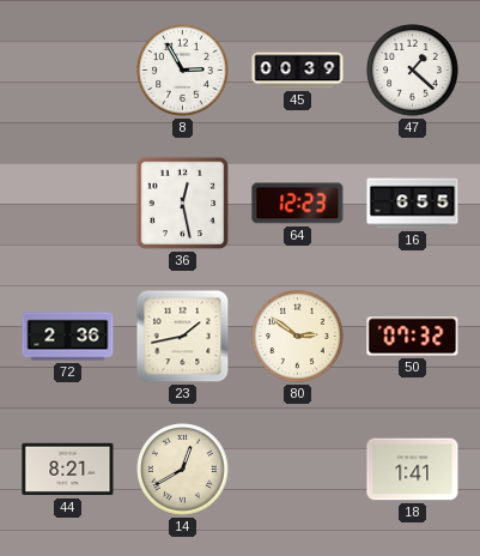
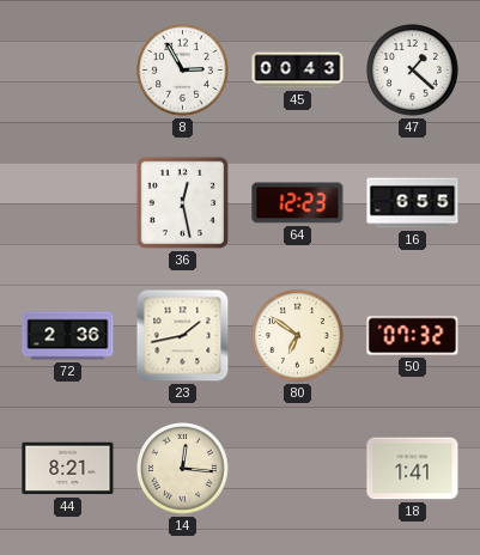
45: 00:39 -> 00:43 (298, 71)
80: 2:51 -> 6:51 (298, 336)
14: 12:40 -> 12:16 (183, 469)
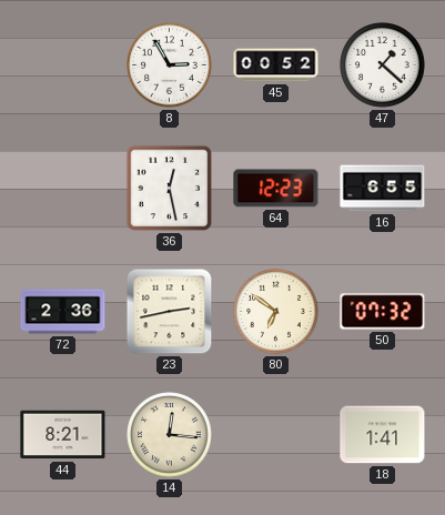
45: 00:43 -> 00:52 (276, 65)
23: 1:43 -> 2:43 (170, 312)
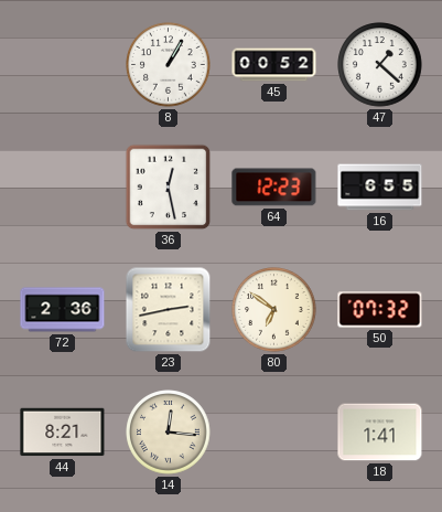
8: 2:55 -> 1:05 (169, 65)
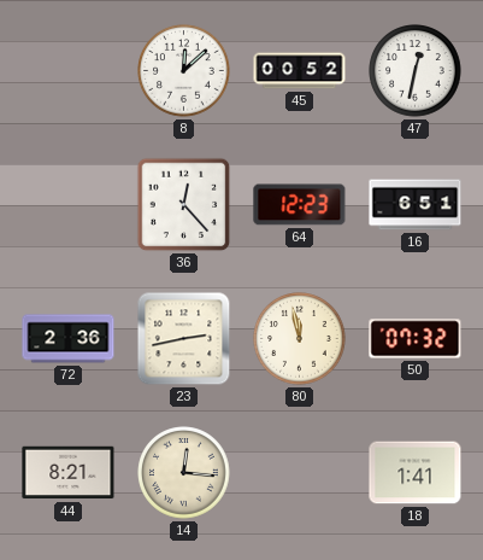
8: 1:05 -> 12:08 (184, 71)
47: 1:22 -> 12:32 (416, 71)
36: 12:28 -> 12:23 (184, 205)
16: 6:55 -> 6:51 (416, 205)
80: 6:51 -> 11:58 (300, 339)
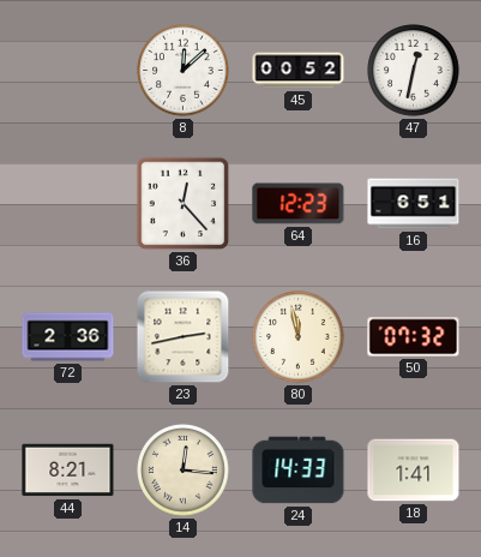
24: none -> 14:33 (299, 471)
